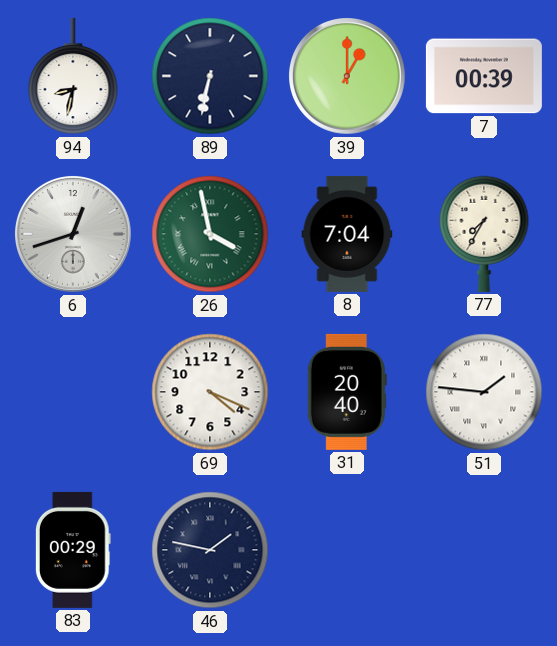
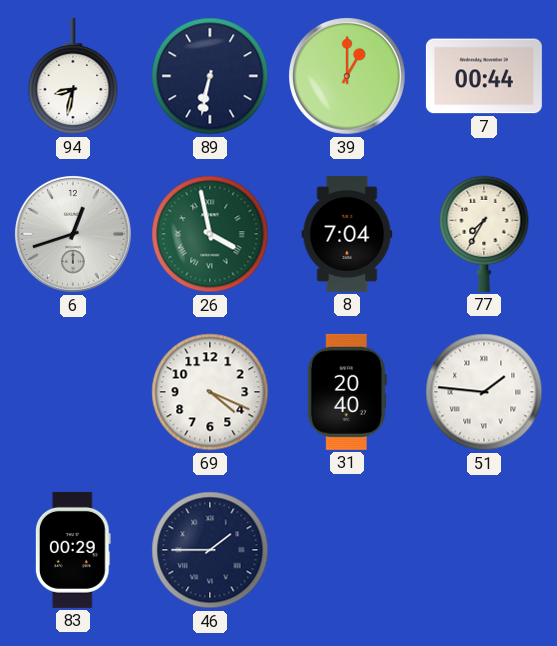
7: 00:39 -> 00:44 (484, 76)
46: 1:47 -> 1:45 (210, 550)
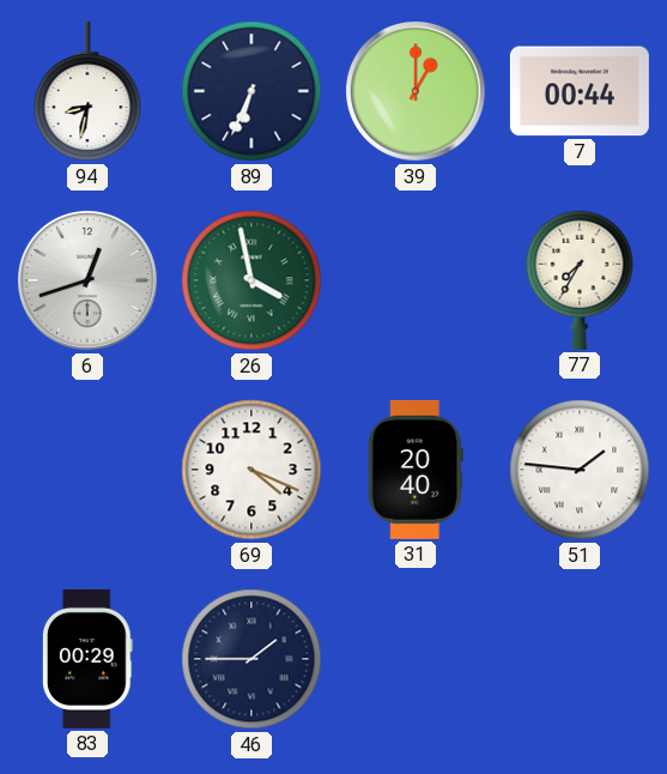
89: 6:32 -> 6:34 (251, 91)
8: 7:04 -> none (347, 234)
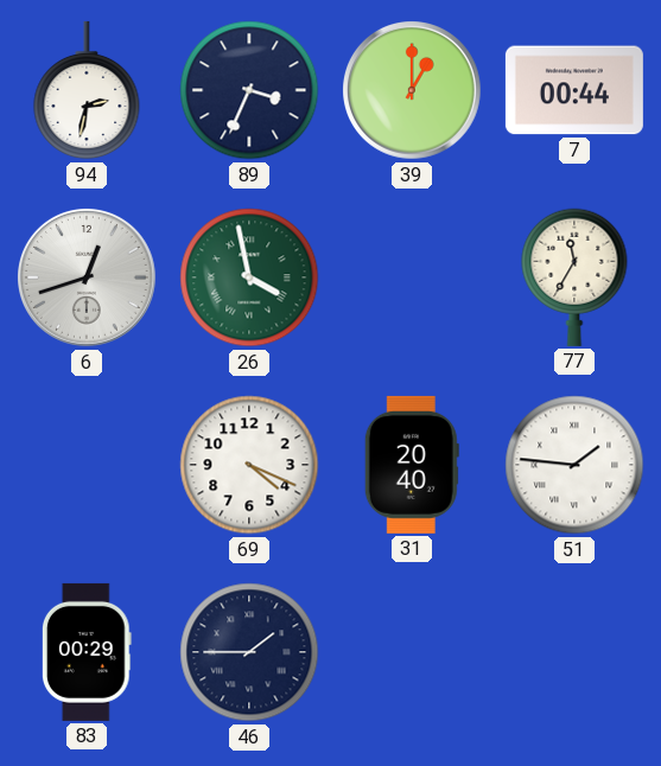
94: 8:32 -> 2:32 (87, 90)
89: 6:34 -> 3:34 (249, 90)
77: 7:35 -> 11:35 (574, 277)
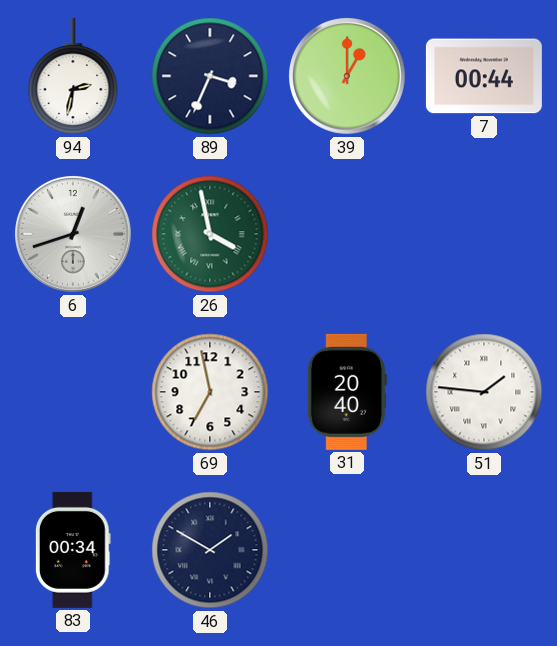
77: 11:35 -> none (574, 277)
69: 4:19 -> 6:58 (210, 392)
83: 00:29 -> 00:34 (73, 550)
46: 1:45 -> 1:50 (210, 550)
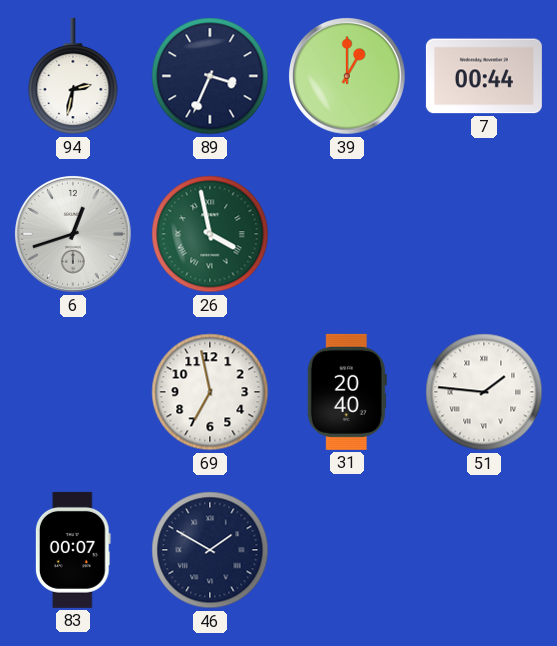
83: 00:34 -> 00:07 (73, 550)
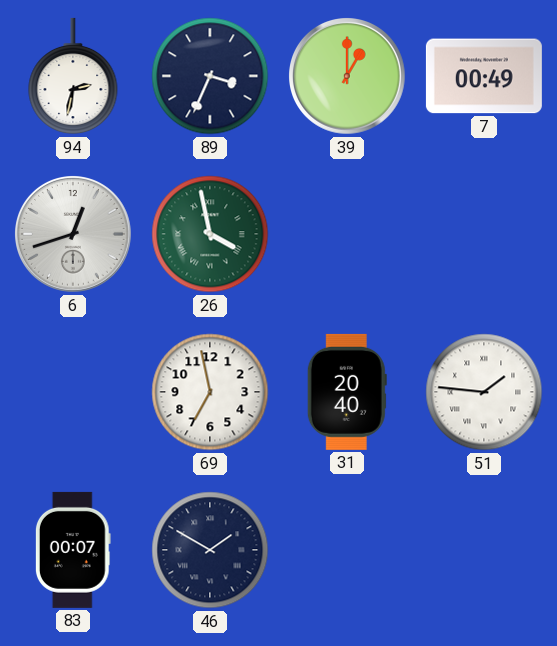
7: 00:44 -> 00:49 (484, 76)
